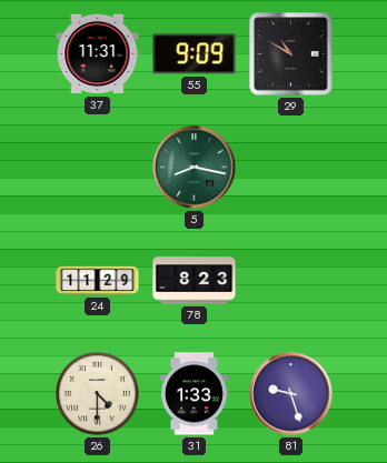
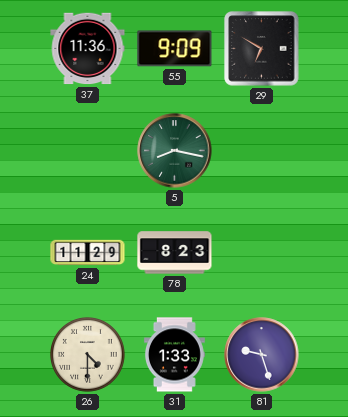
37: 11:31 -> 11:36 (88, 49)
29: 10:50 -> 6:50 (262, 49)
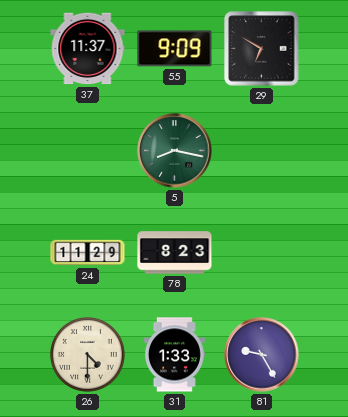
37: 11:36 -> 11:37 (88, 49)
81: 9:27 -> 9:25 (262, 355)
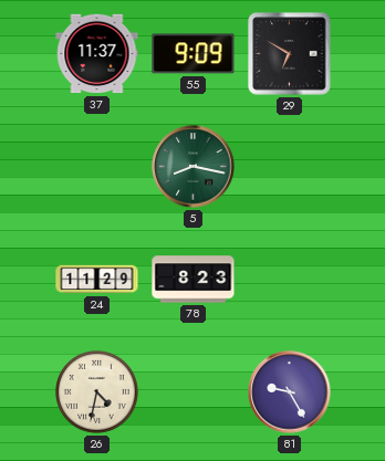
26: 4:30 -> 4:32 (97, 392)
31: 1:33 -> none (174, 355)
